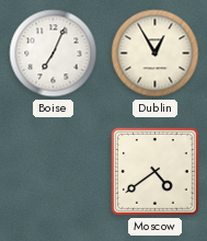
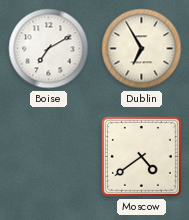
Boise: 7:04 -> 7:10 (49, 49)
Dublin: 12:55 -> 6:55 (142, 49)
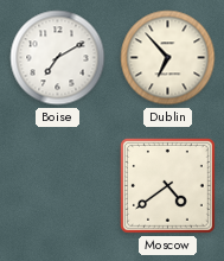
Dublin: 6:55 -> 6:53 (168, 58)
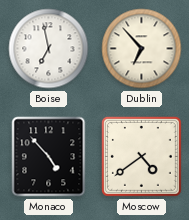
Boise: 7:10 -> 6:58 (49, 49)
Monaco: none -> 4:53 (49, 157)
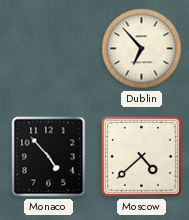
Boise: 6:58 -> none (49, 49)
Moscow: 4:39 -> 4:38 (141, 156)
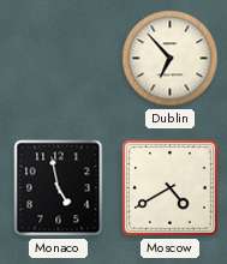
Monaco: 4:53 -> 4:58 (59, 188)
Moscow: 4:38 -> 4:40 (169, 187)
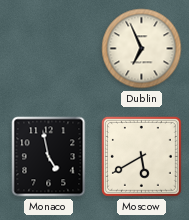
Dublin: 6:53 -> 6:56 (142, 49)
Moscow: 4:40 -> 5:40 (141, 156)
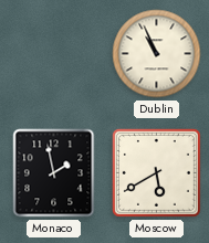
Dublin: 6:56 -> 10:56 (157, 54)
Monaco: 4:58 -> 1:58 (54, 173)
